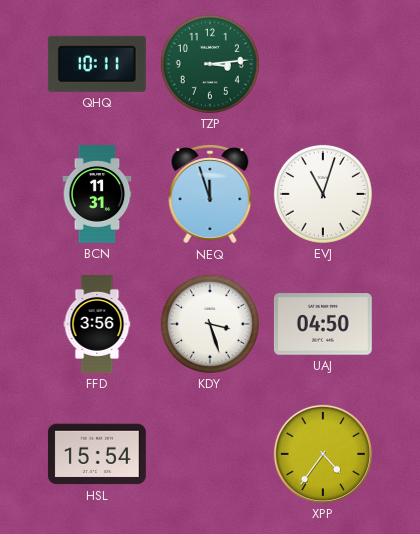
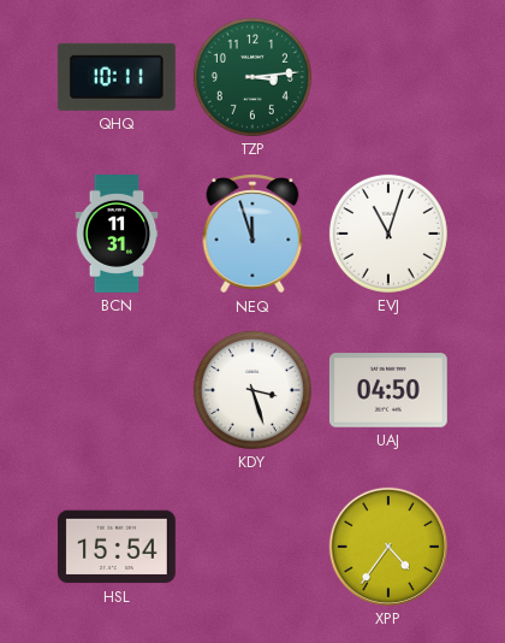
FFD: 3:56 -> none (97, 325)
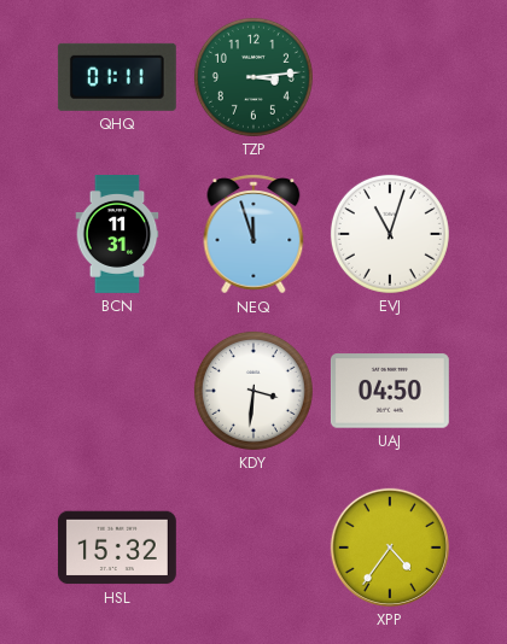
QHQ: 10:11 -> 01:11 (117, 77)
KDY: 3:27 -> 3:31 (253, 391)
HSL: 15:54 -> 15:32 (117, 548)
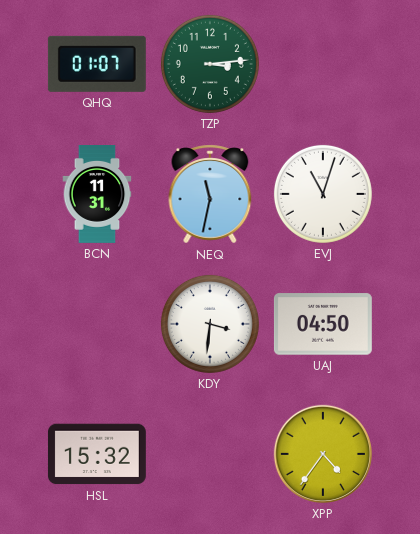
QHQ: 01:11 -> 01:07 (97, 64)
NEQ: 11:57 -> 11:32 (210, 194)
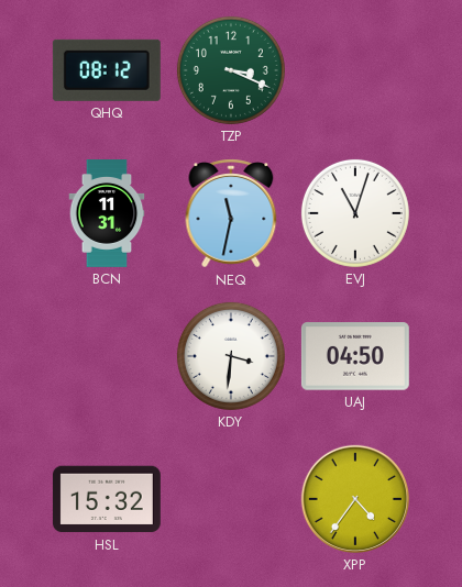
QHQ: 01:07 -> 08:12 (107, 70)
TZP: 3:14 -> 3:19 (231, 70)
